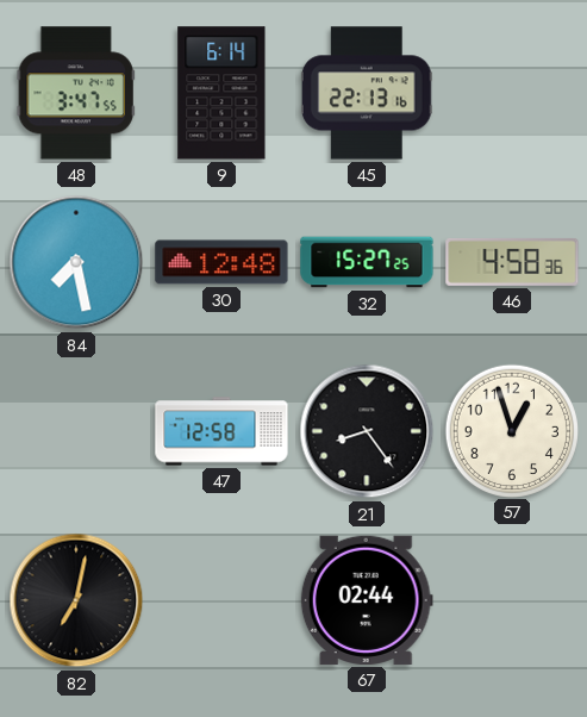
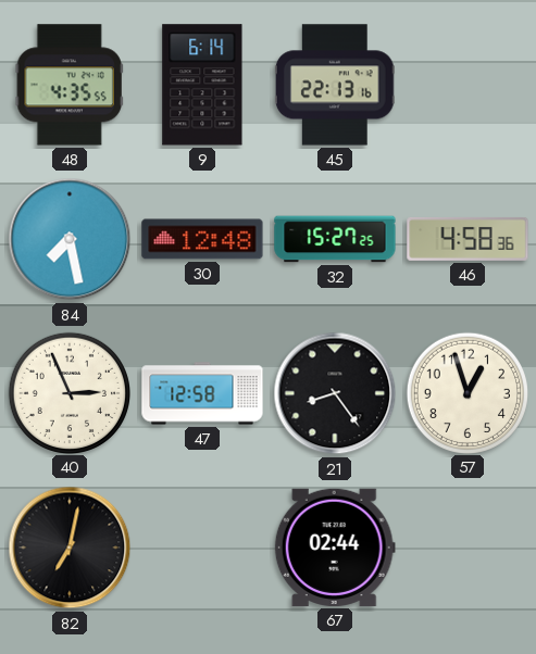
48: 3:47 -> 4:35 (70, 85)
40: none -> 2:56 (68, 392)
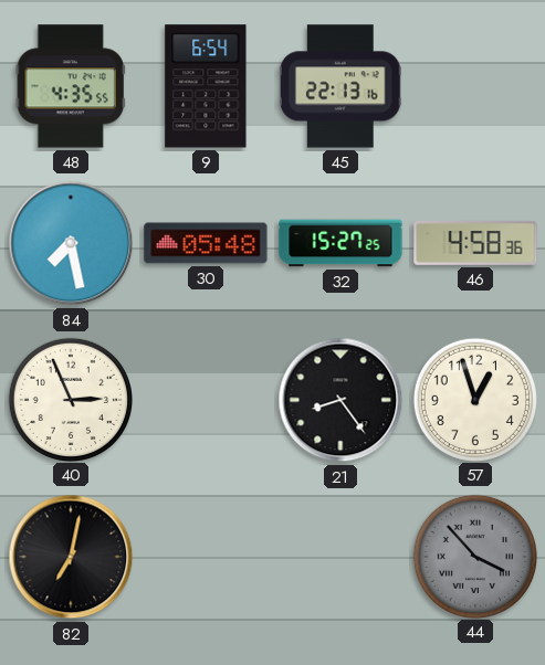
9: 6:14 -> 6:54 (206, 86)
30: 12:48 -> 05:48 (206, 243)
47: 12:58 -> none (202, 393)
67: 02:44 -> none (335, 548)
44: none -> 3:53 (474, 556)
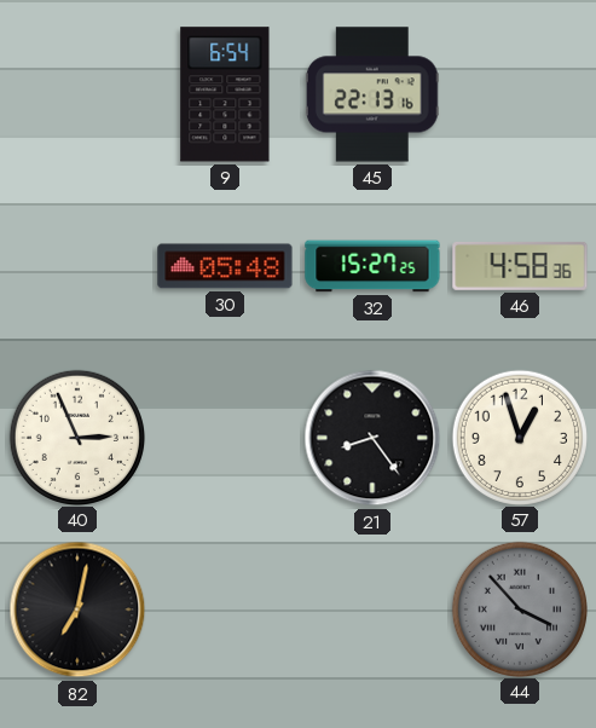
48: 4:35 -> none (71, 86)
84: 7:28 -> none (71, 243)
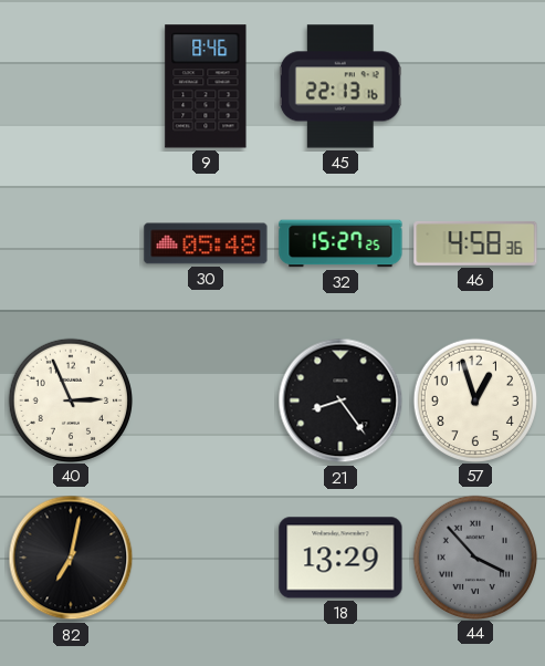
9: 6:54 -> 8:46 (206, 86)
18: none -> 13:29 (340, 558)
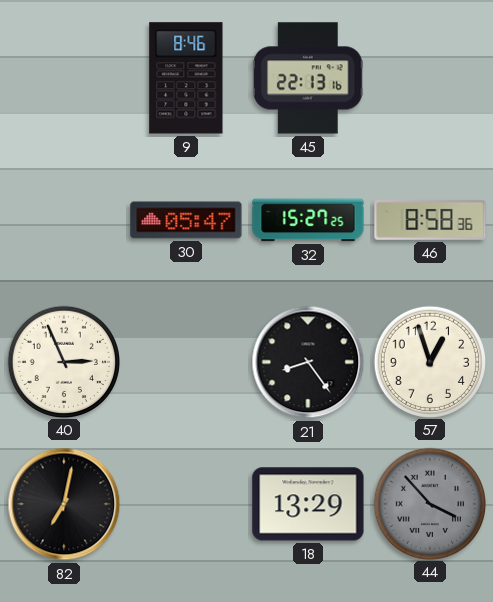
30: 05:48 -> 05:47 (186, 220)
46: 4:58 -> 8:58 (430, 220)
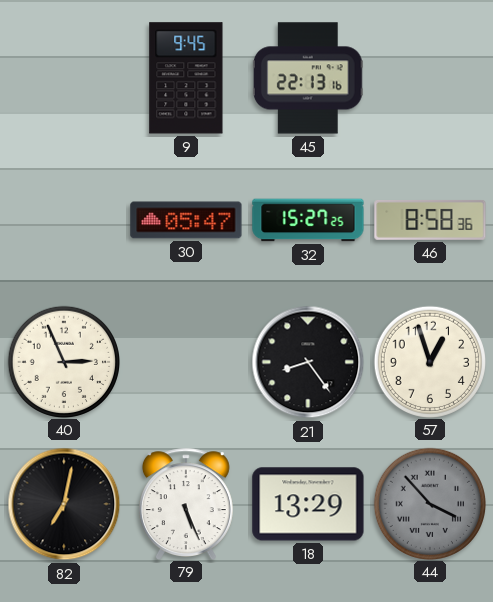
9: 8:46 -> 9:45 (186, 78)
79: none -> 5:26 (186, 504)
